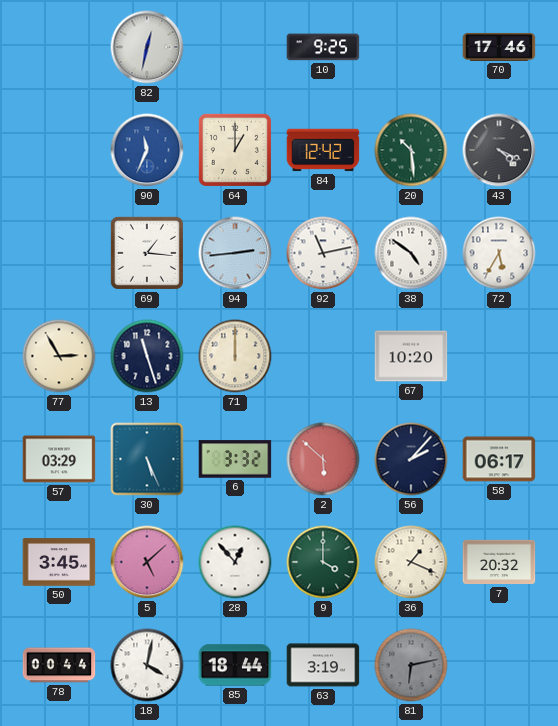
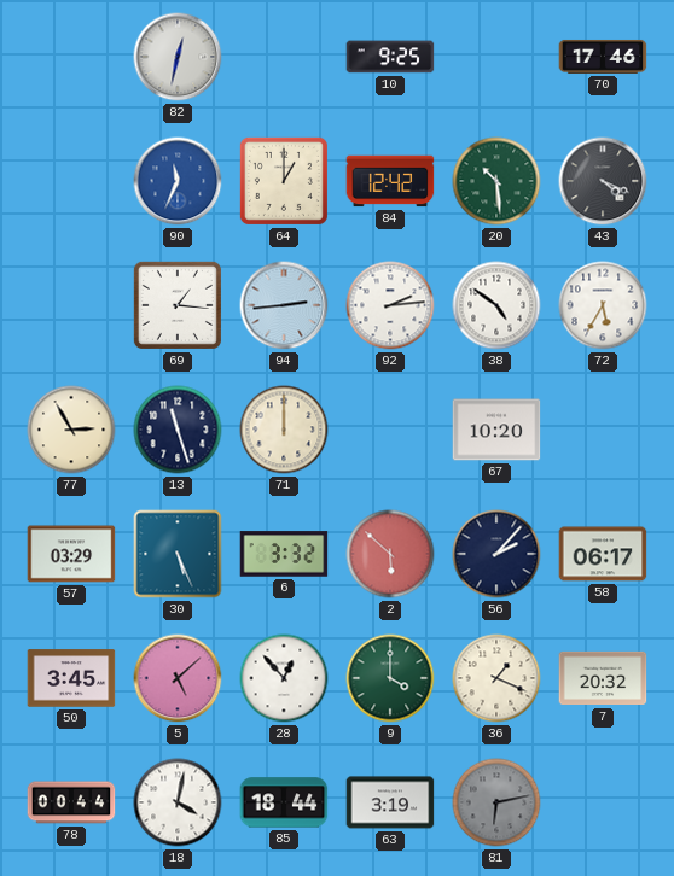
92: 11:13 -> 2:14 (390, 305)
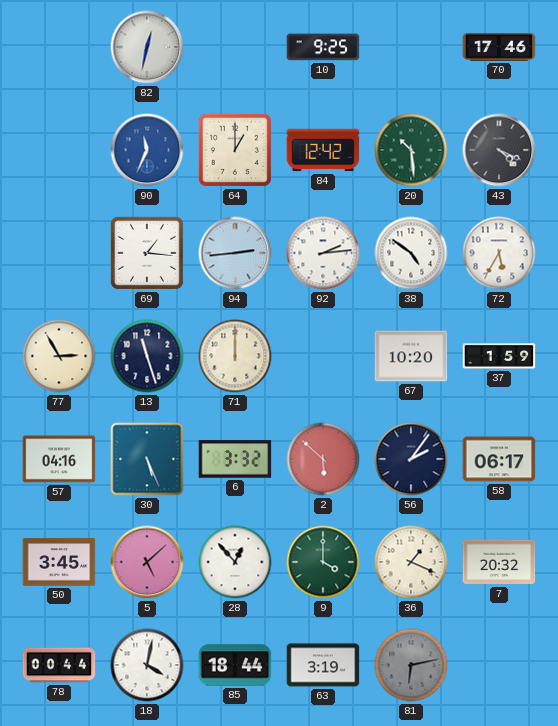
37: none -> 1:59 (499, 356)
57: 03:29 -> 04:16 (59, 459)
56: 2:07 -> 2:06 (411, 459)
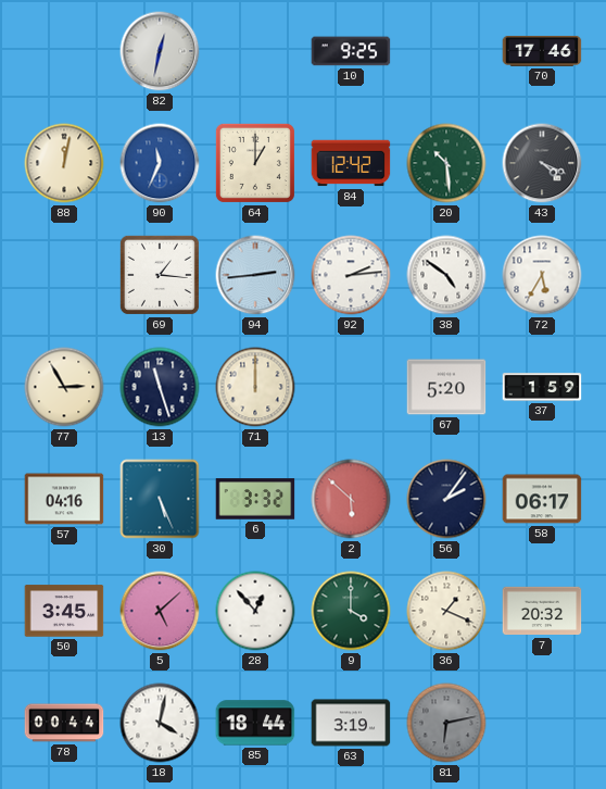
88: none -> 12:02 (64, 163)
67: 10:20 -> 5:20 (446, 387)
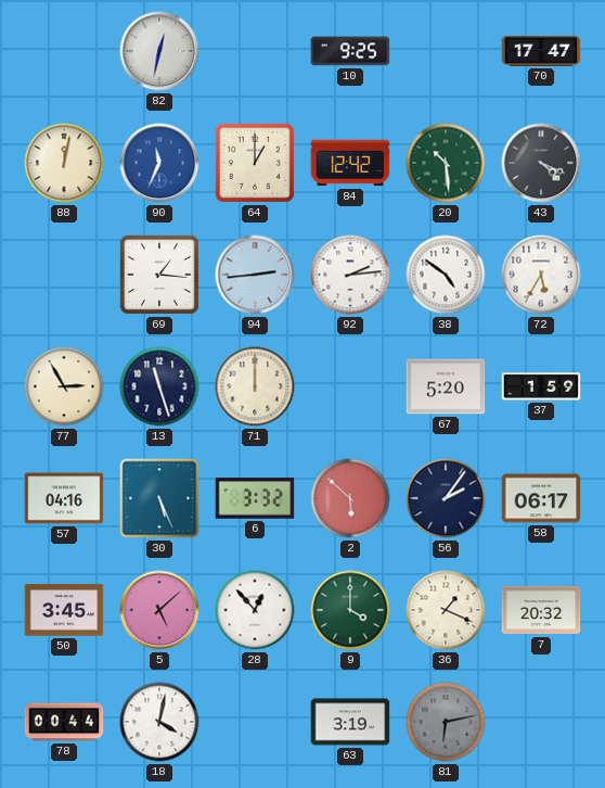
70: 17:46 -> 17:47 (541, 51)
85: 18:44 -> none (255, 723)
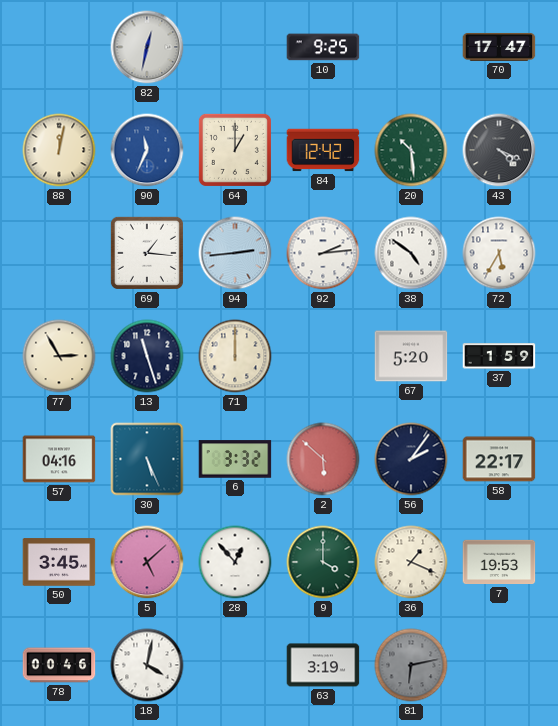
58: 06:17 -> 22:17 (499, 459)
7: 20:32 -> 19:53 (499, 562)
78: 00:44 -> 00:46 (59, 665)
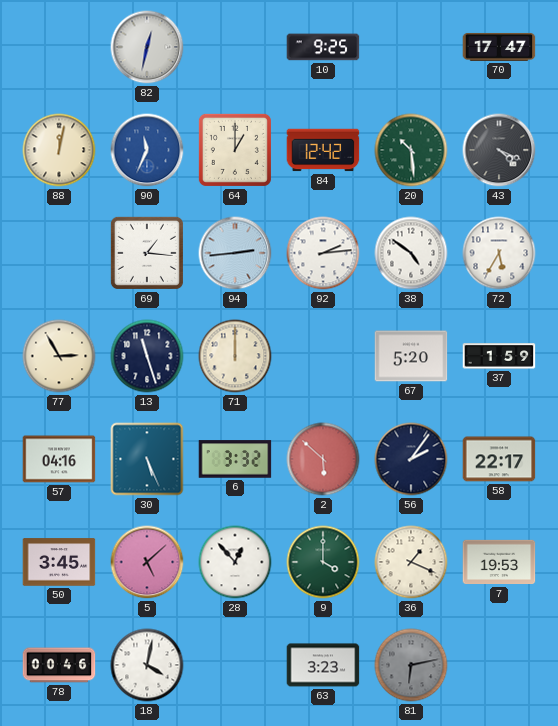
63: 3:19 -> 3:23 (323, 665)
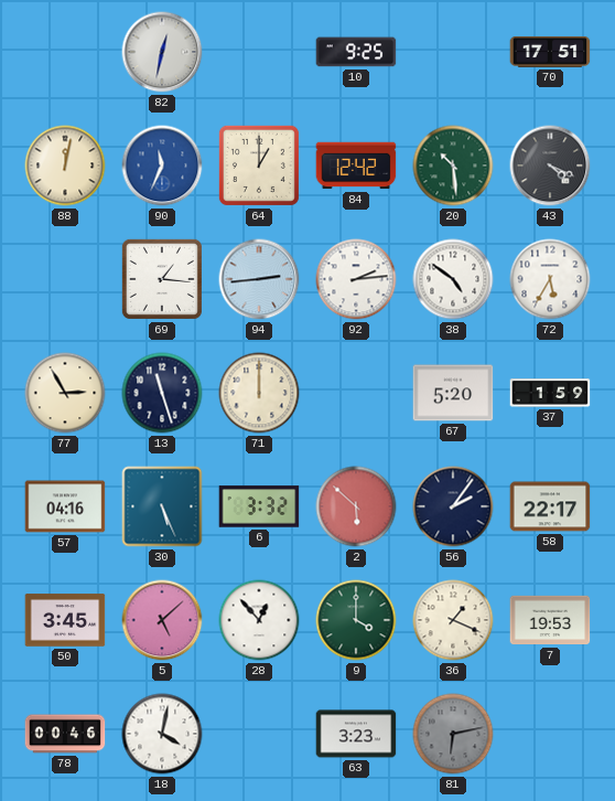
70: 17:47 -> 17:51 (550, 52)
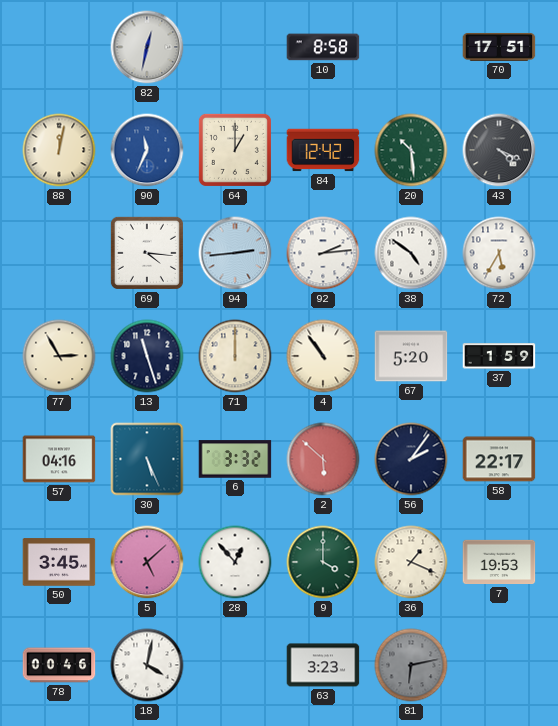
10: 9:25 -> 8:58 (323, 47)
69: 1:16 -> 4:16 (147, 253)
4: none -> 10:54 (323, 356)
